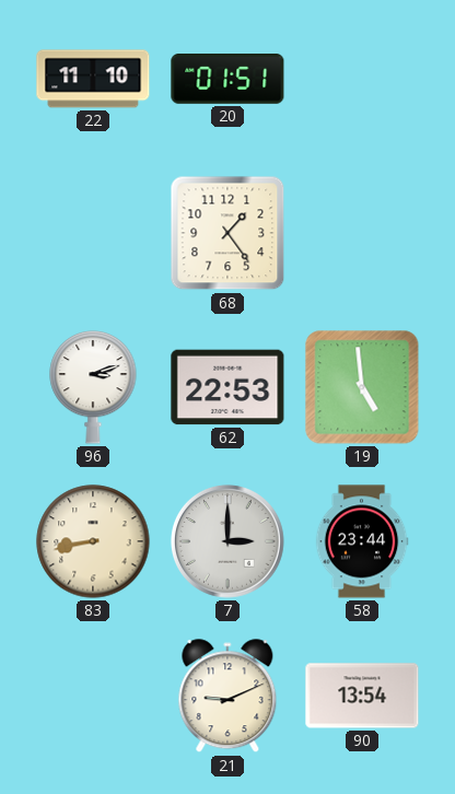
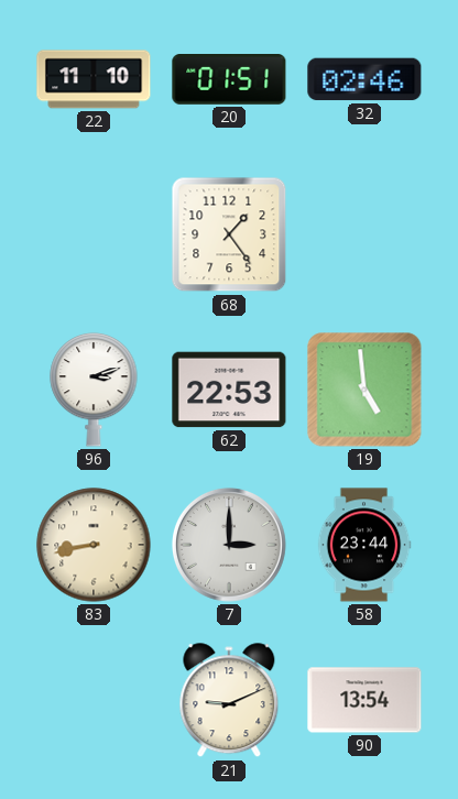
32: none -> 02:46 (364, 79)
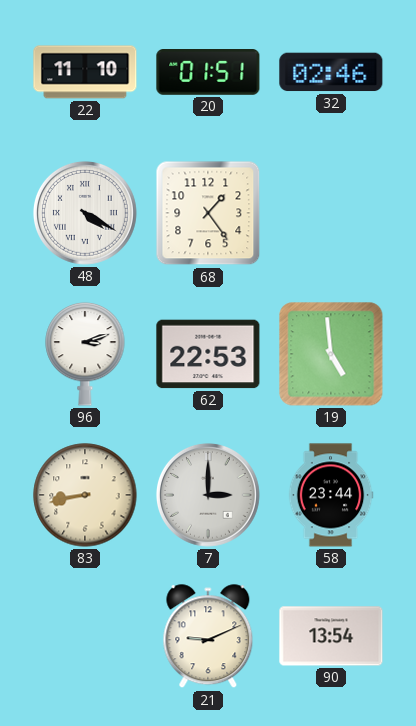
48: none -> 4:20 (85, 214)
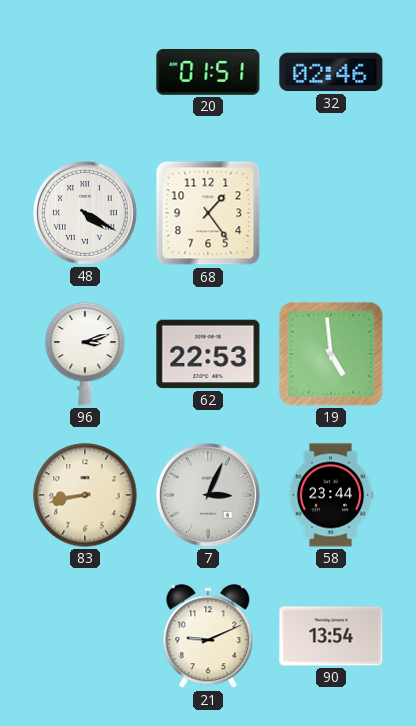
22: 11:10 -> none (85, 72)
7: 3:00 -> 3:04 (208, 496)
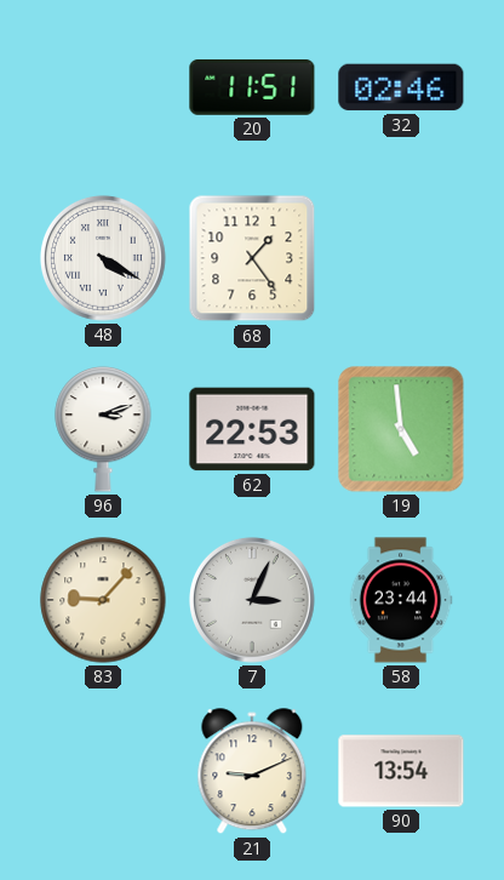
20: 01:51 -> 11:51 (252, 88)
83: 8:43 -> 9:07 (103, 600)
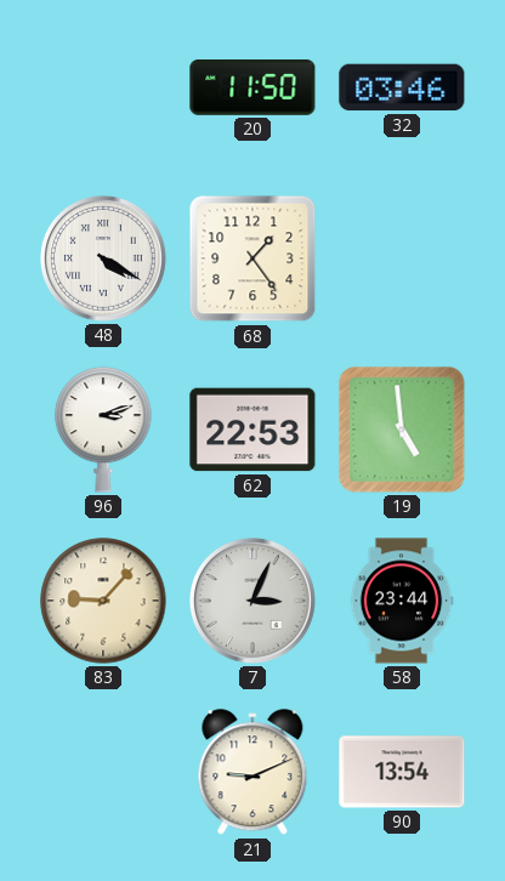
20: 11:51 -> 11:50 (252, 89)
32: 02:46 -> 03:46 (402, 87)
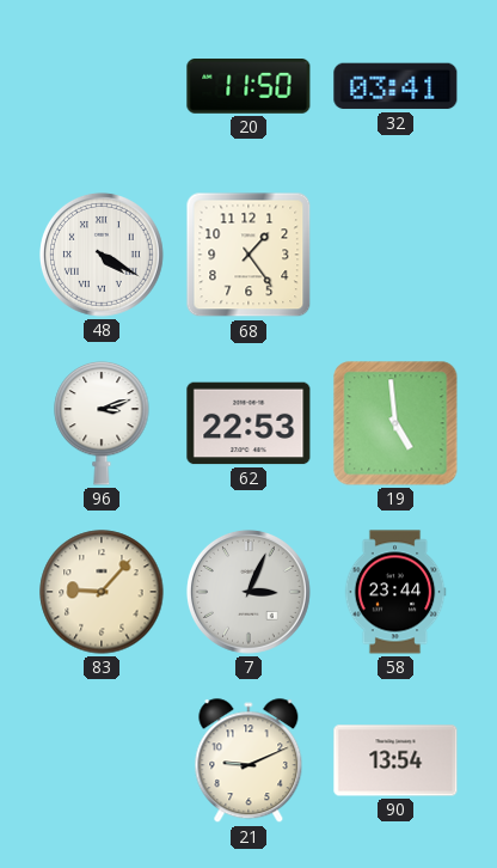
32: 03:46 -> 03:41 (395, 86)
